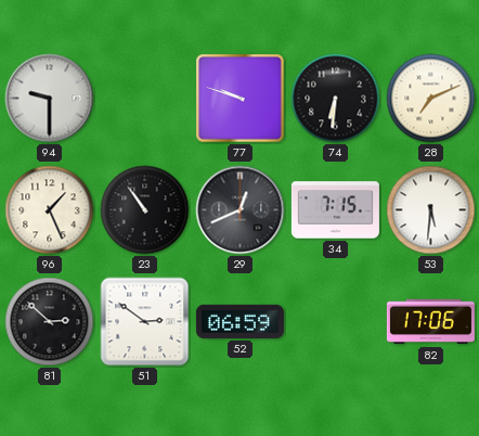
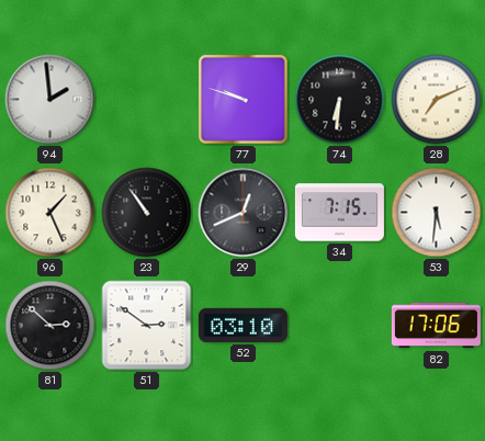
94: 9:30 -> 1:59 (50, 100)
52: 06:59 -> 03:10 (243, 325)
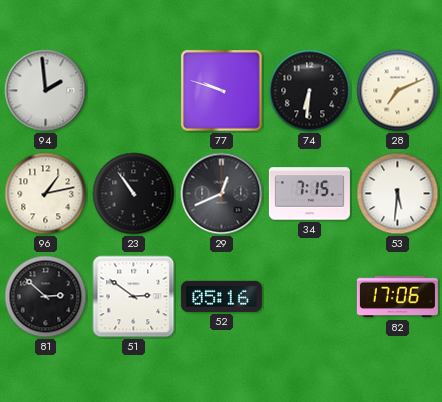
96: 1:26 -> 1:13 (46, 194)
52: 03:10 -> 05:16 (221, 296)
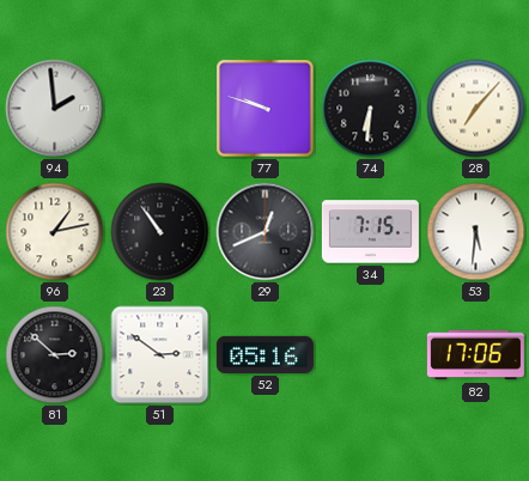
28: 7:11 -> 7:07 (476, 109)
